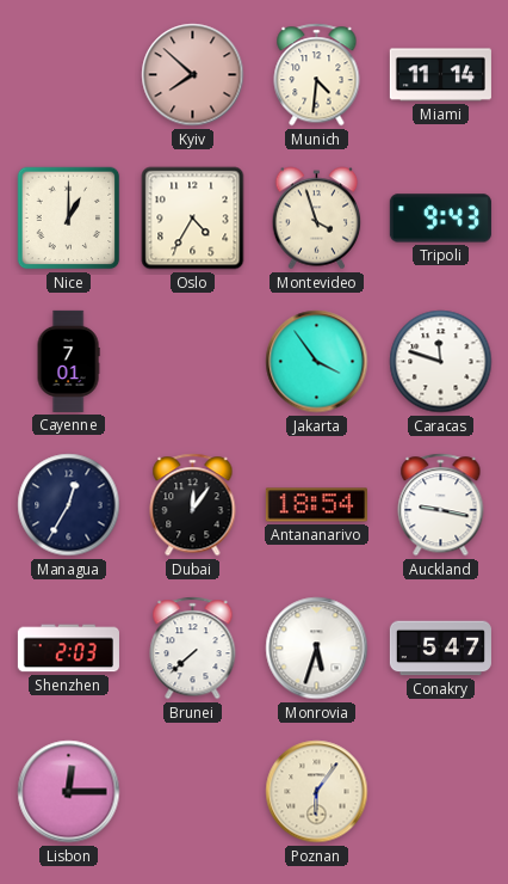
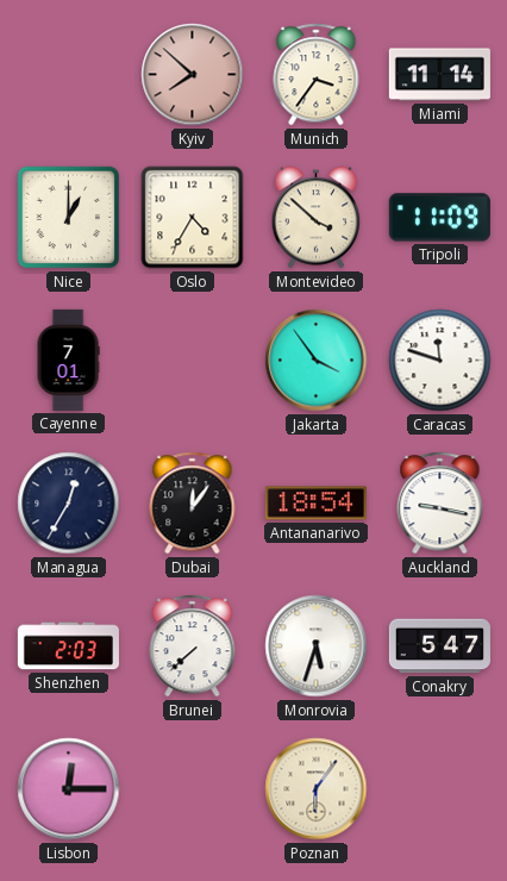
Munich: 4:31 -> 3:36 (317, 75)
Montevideo: 3:57 -> 3:52 (317, 218)
Tripoli: 9:43 -> 11:09 (439, 218)
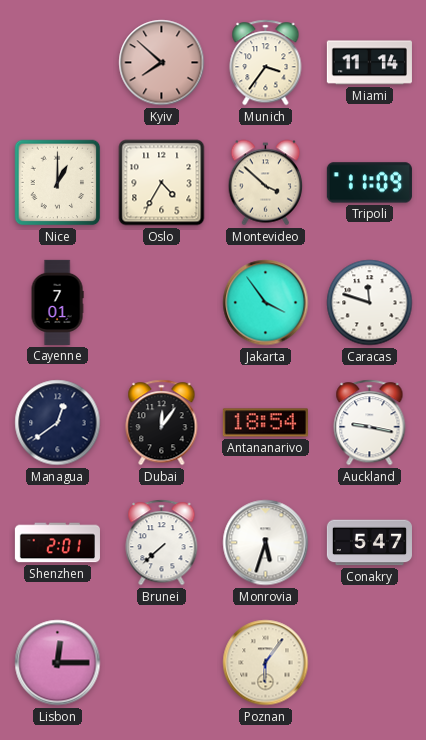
Managua: 12:35 -> 12:39 (58, 423)
Shenzhen: 2:03 -> 2:01 (57, 543)
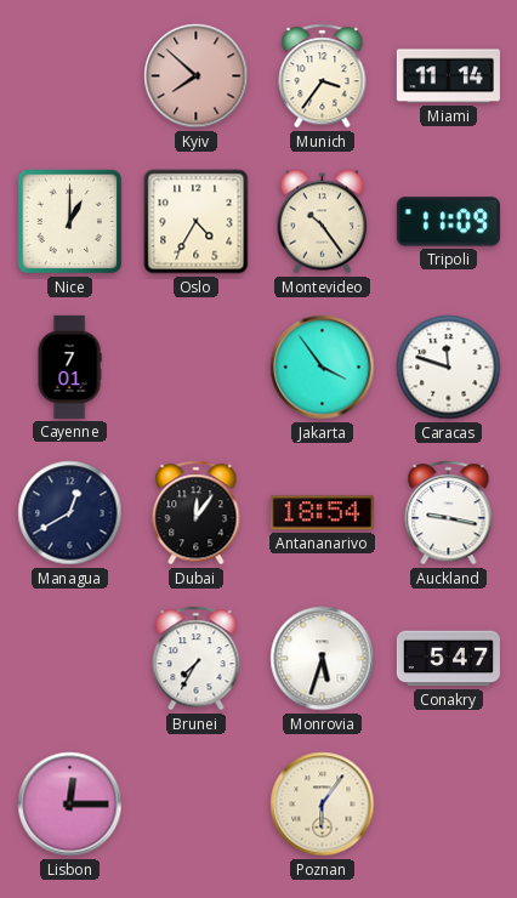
Montevideo: 3:52 -> 10:24 (323, 222)
Managua: 12:39 -> 12:40 (70, 513)
Shenzhen: 2:01 -> none (57, 543)
Brunei: 7:38 -> 7:35 (197, 659)
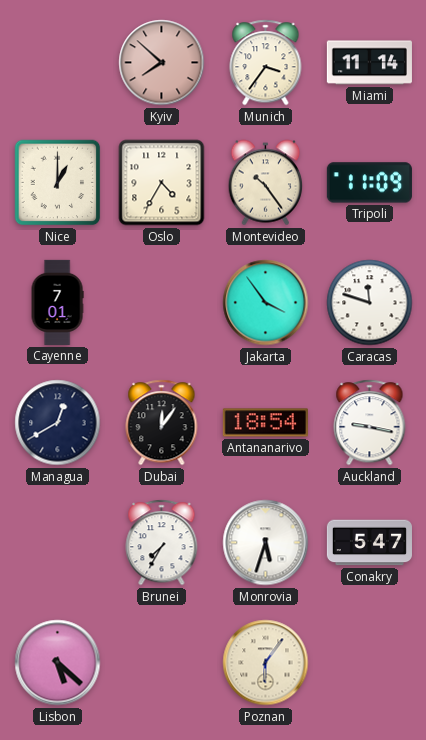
Lisbon: 12:15 -> 5:22 (58, 663)
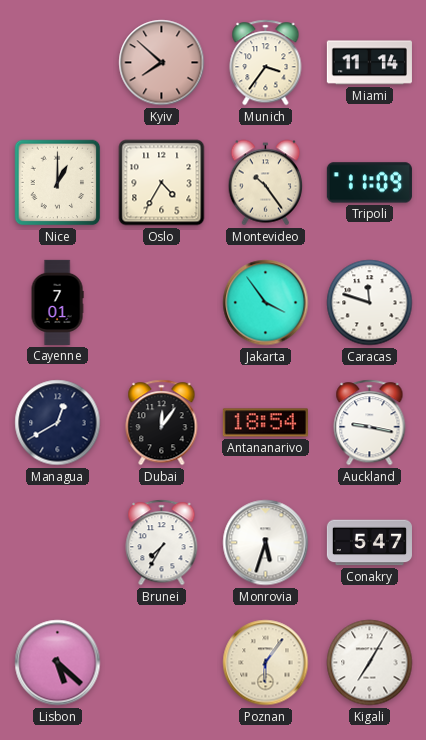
Kigali: none -> 7:05 (370, 663)
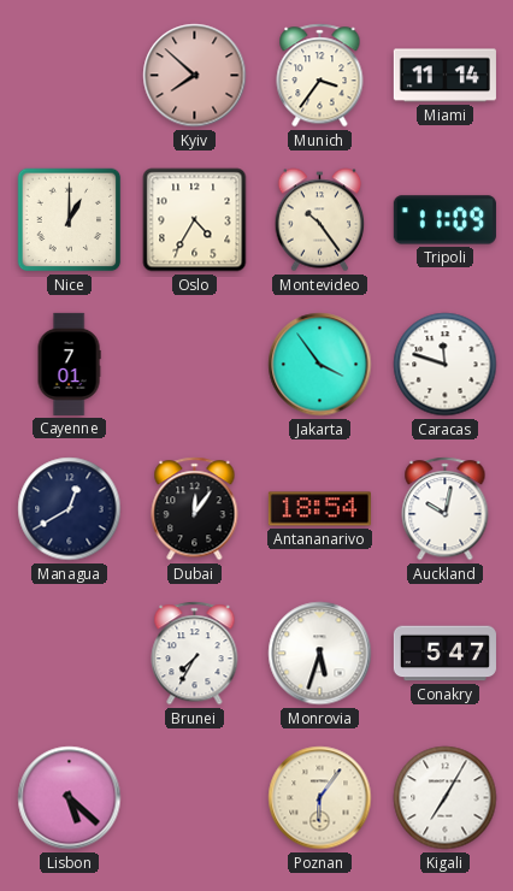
Auckland: 9:17 -> 10:02 (446, 509)
